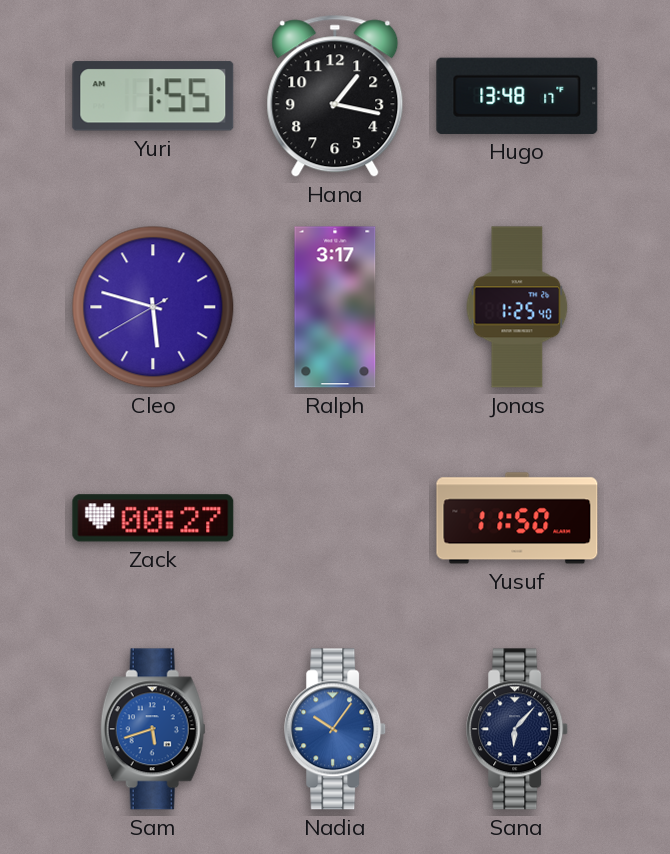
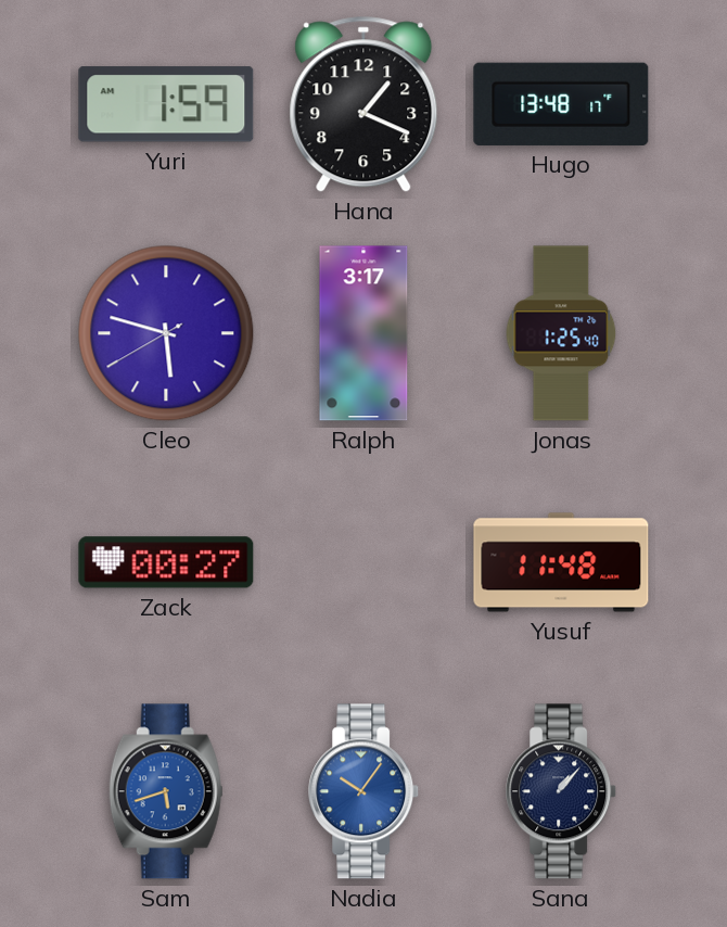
Yuri: 1:55 -> 1:59 (166, 104)
Hana: 1:17 -> 1:19 (363, 104)
Yusuf: 11:50 -> 11:48 (561, 562)
Sana: 6:07 -> 1:07 (562, 791)
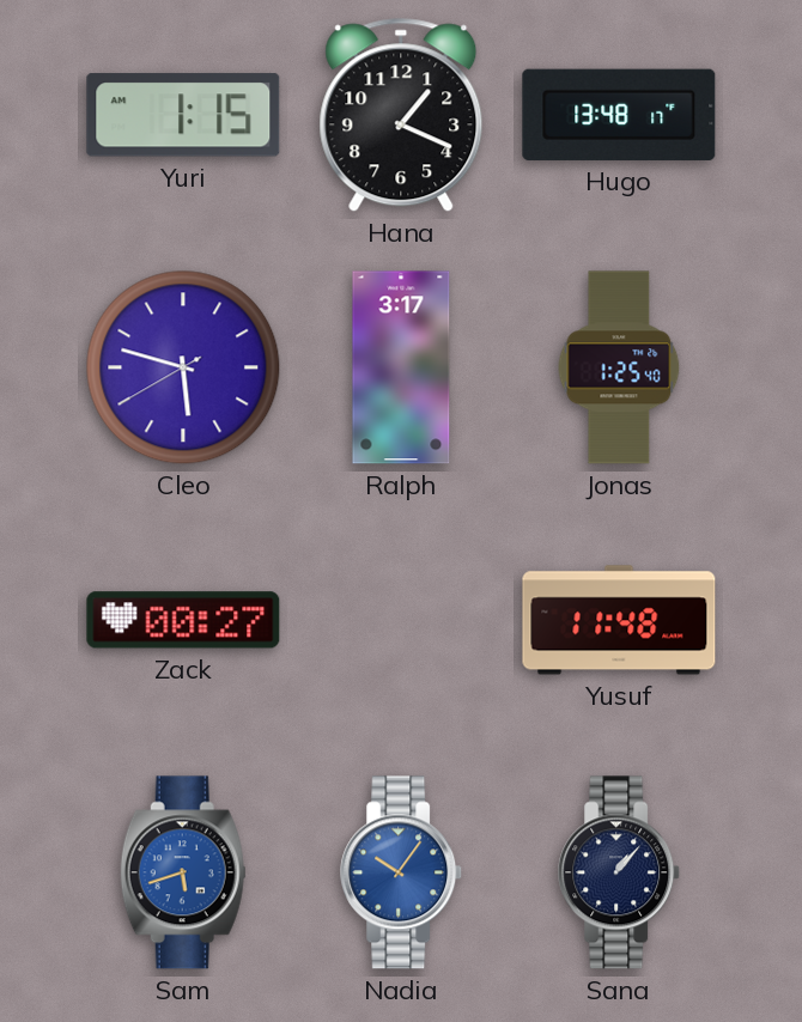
Yuri: 1:59 -> 1:15 (183, 115)
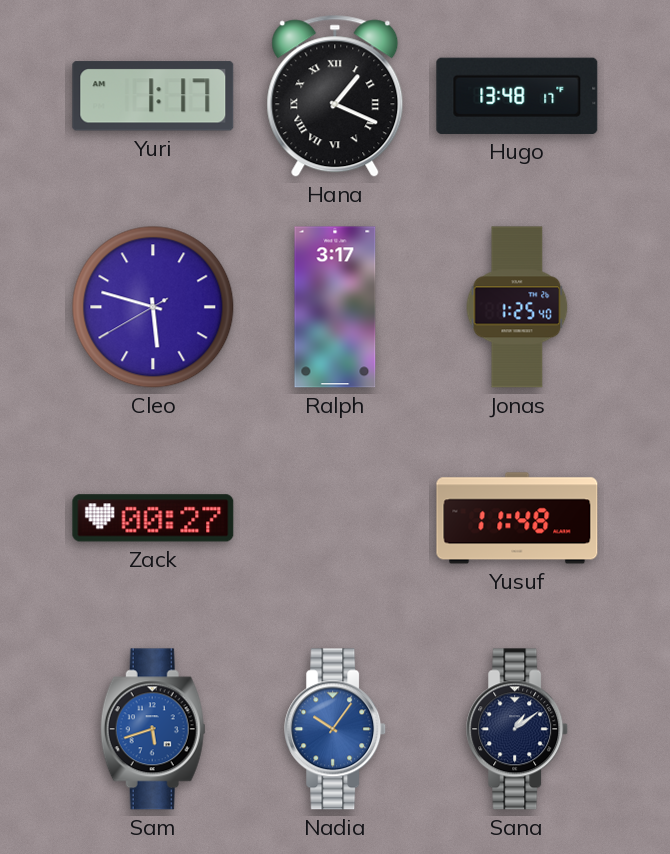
Yuri: 1:15 -> 1:17 (153, 96)
Hana numerals: Arabic -> Roman (335, 96)
Sana: 1:07 -> 1:09 (518, 729)
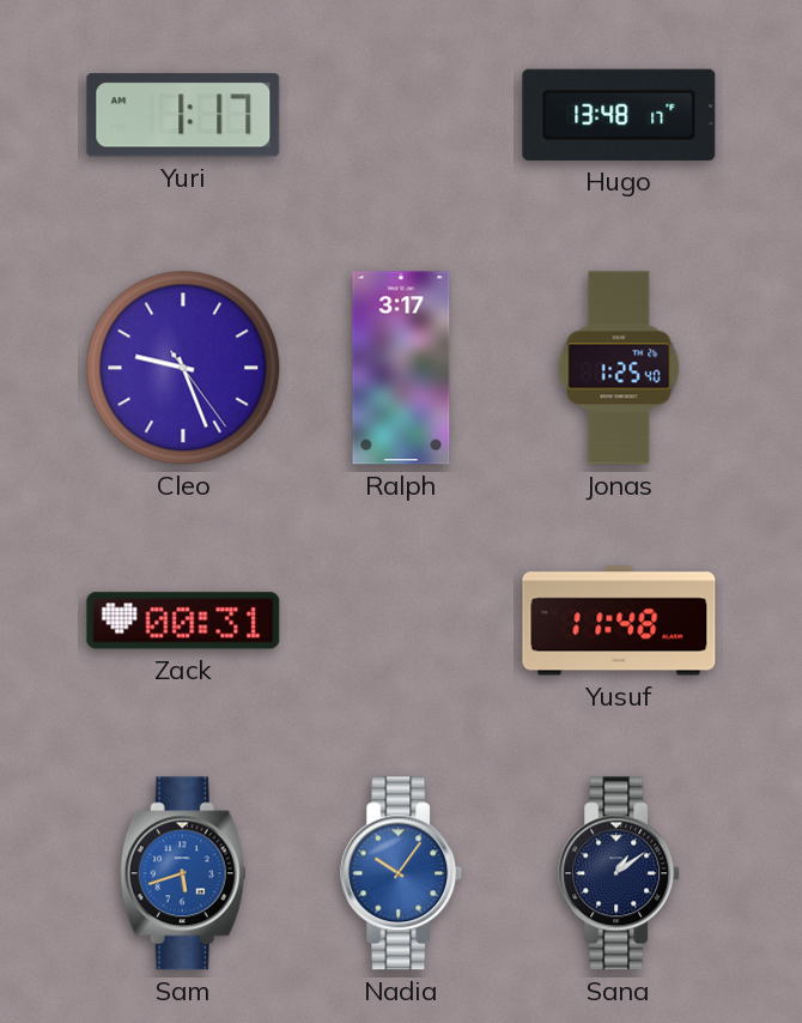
Hana: 1:19 -> none (335, 96)
Cleo: 5:47 -> 9:26 (183, 368)
Zack: 00:27 -> 00:31 (183, 621)
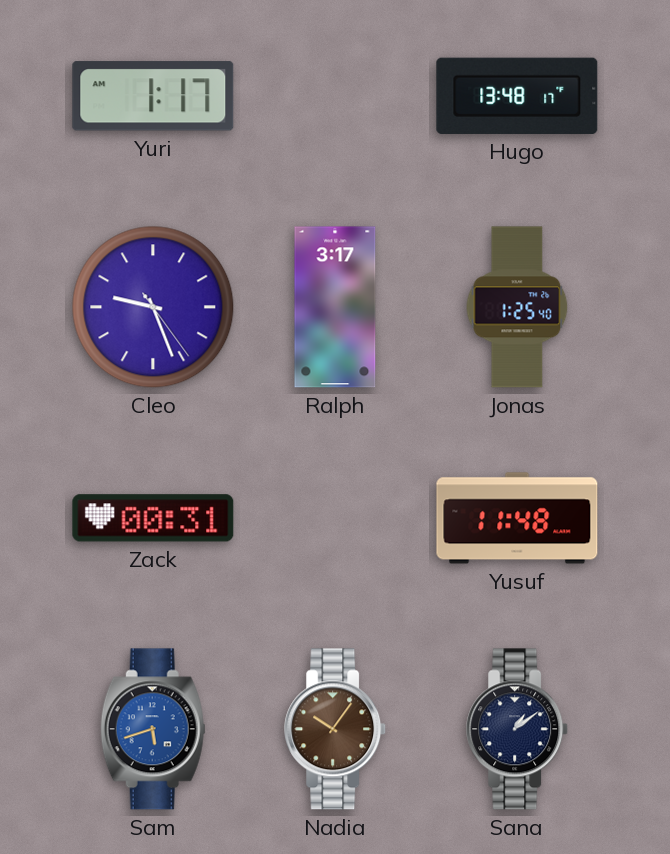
Nadia dial: blue -> brown (336, 729)
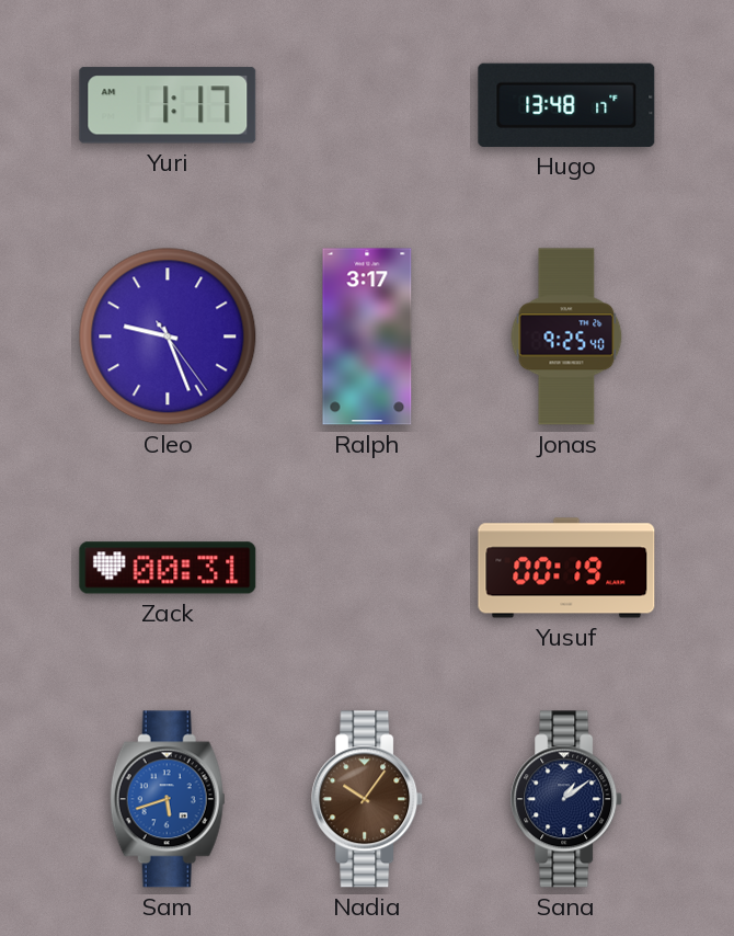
Jonas: 1:25 -> 9:25 (566, 336)
Yusuf: 11:48 -> 00:19 (566, 568)
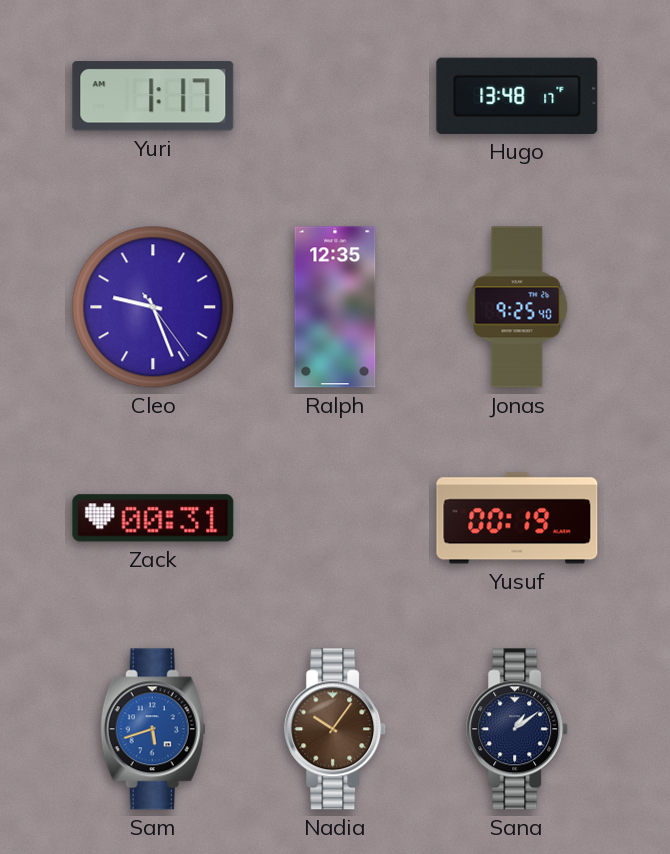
Ralph: 3:17 -> 12:35 (335, 307)
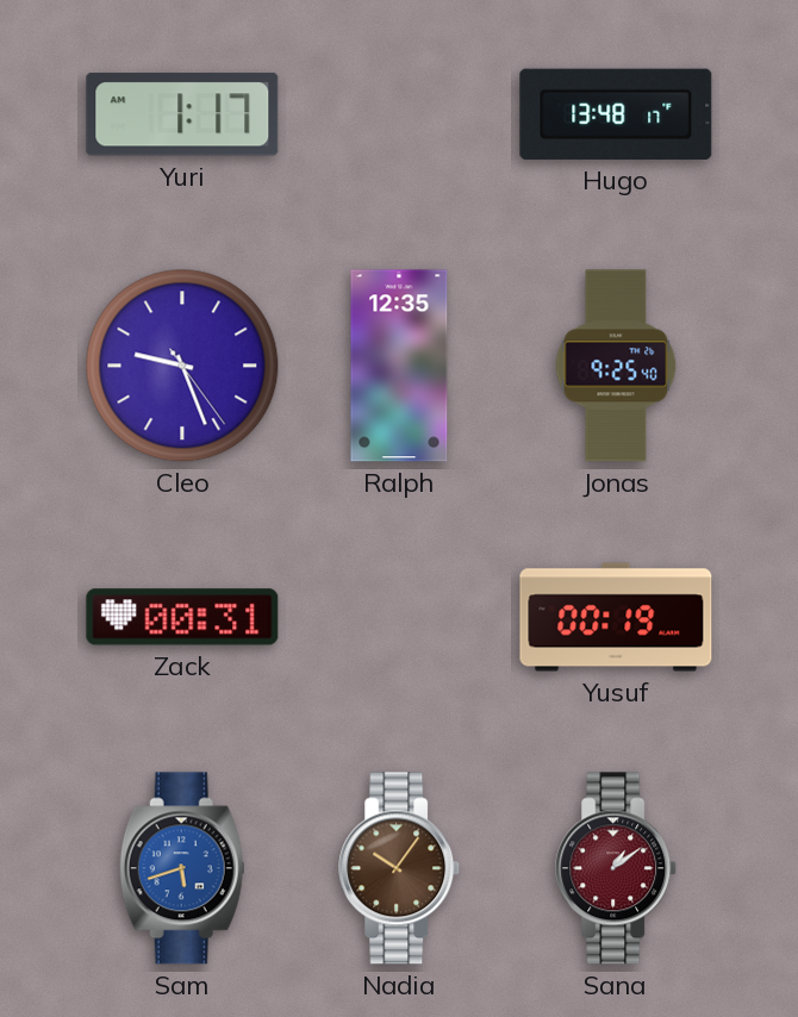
Sana dial: navy -> burgundy (617, 868)
